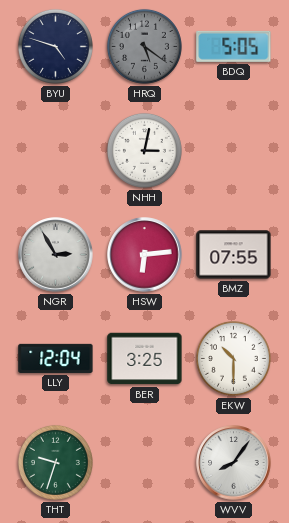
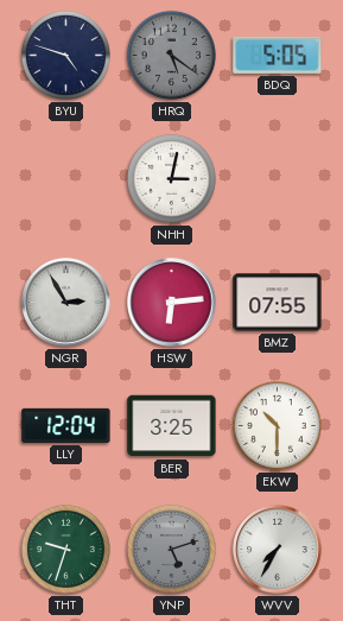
YNP: none -> 5:12 (171, 549)
WVV: 8:06 -> 7:35 (278, 550)
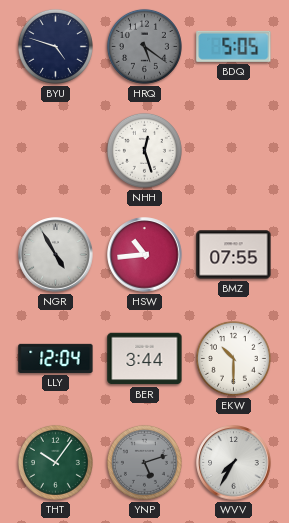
NHH: 3:02 -> 12:27 (144, 150)
NGR: 2:55 -> 4:55 (56, 255)
HSW: 6:14 -> 10:44 (145, 255)
BER: 3:25 -> 3:44 (145, 359)
THT: 9:33 -> 10:06 (55, 462)
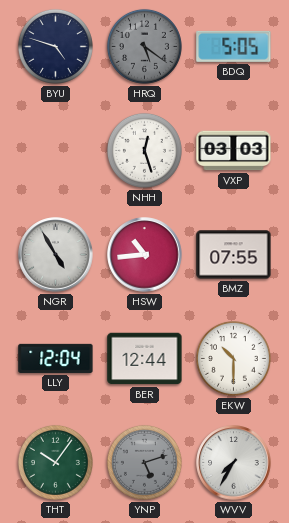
VXP: none -> 03:03 (234, 151)
BER: 3:44 -> 12:44 (145, 359)
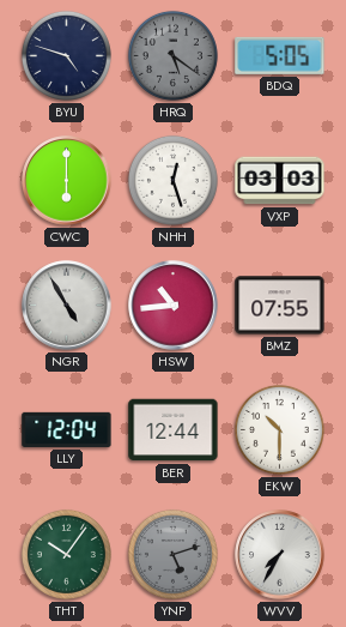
CWC: none -> 6:00 (67, 181)
